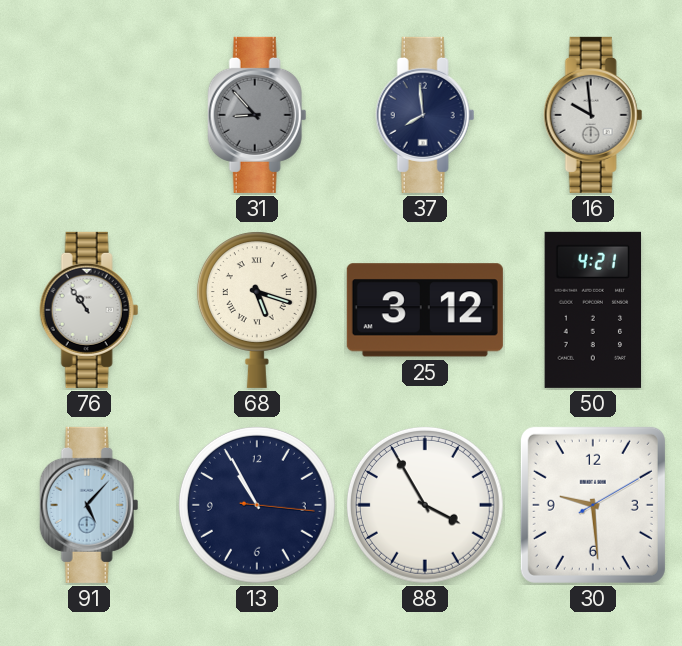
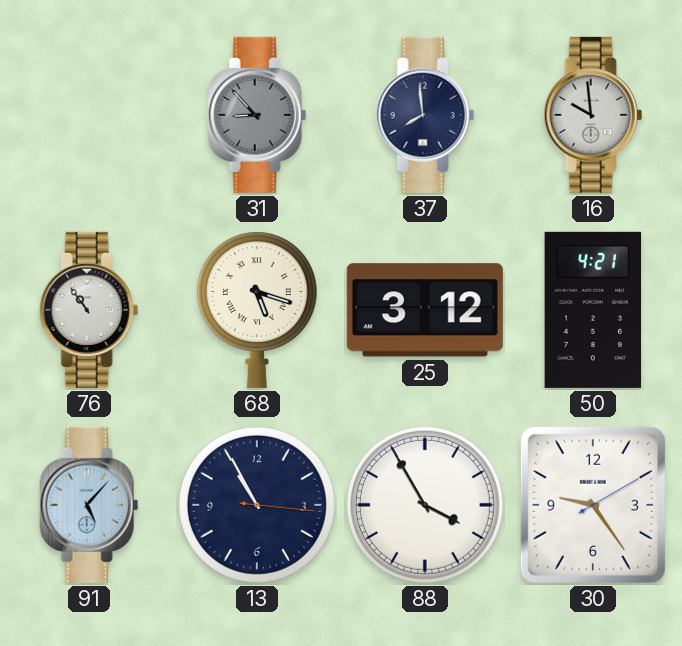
30: 9:29 -> 9:24 (593, 505)
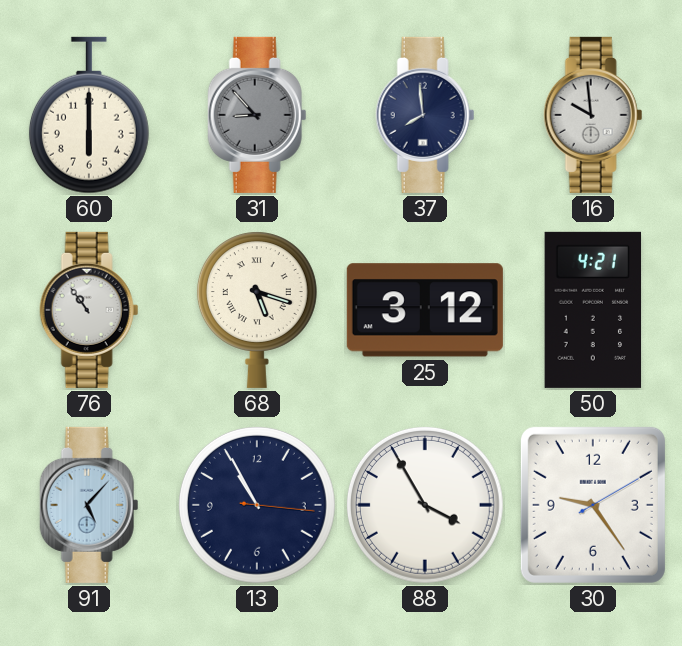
60: none -> 6:00 (89, 115)
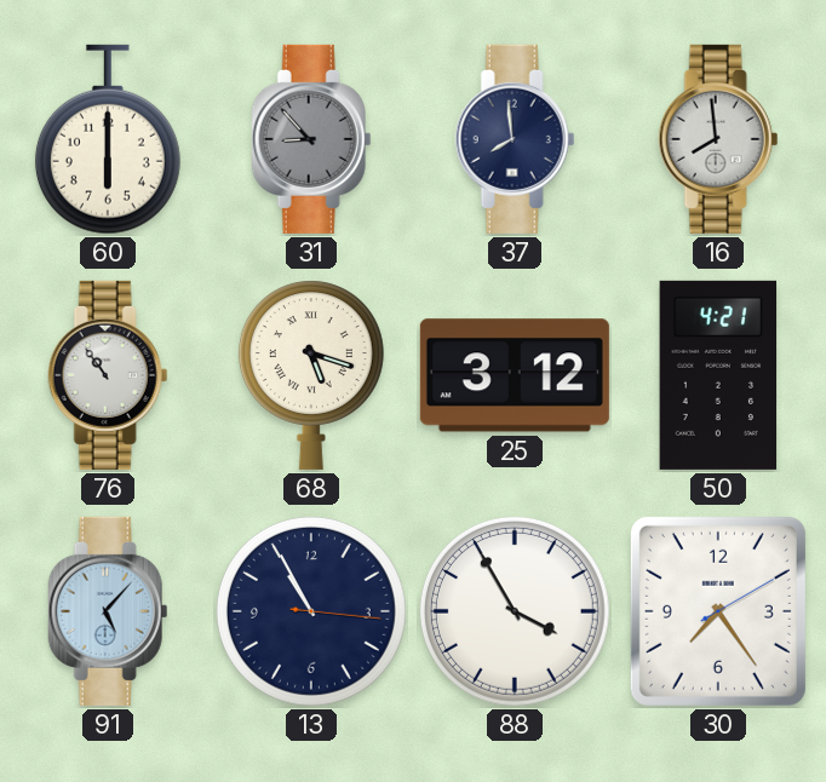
16: 9:59 -> 7:59 (718, 139)
30: 9:24 -> 7:24 (718, 611)
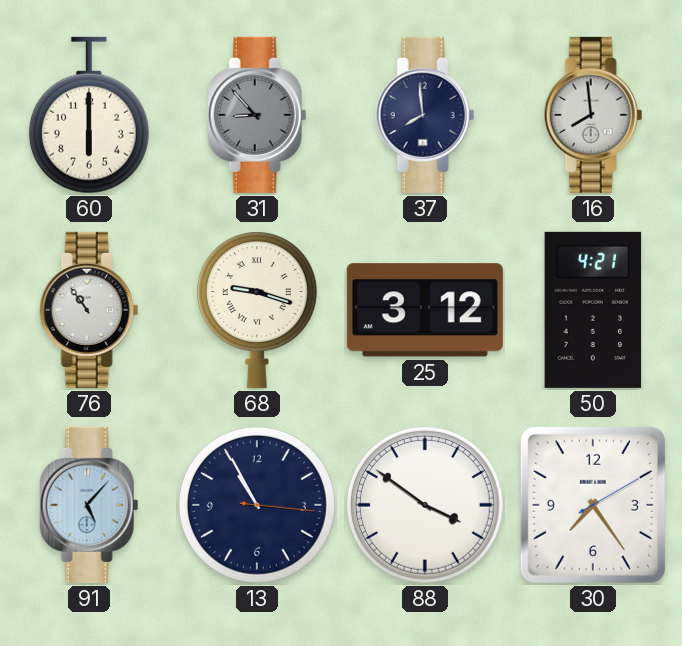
68: 5:18 -> 9:18 (257, 310)
88: 3:55 -> 3:51 (425, 505)
